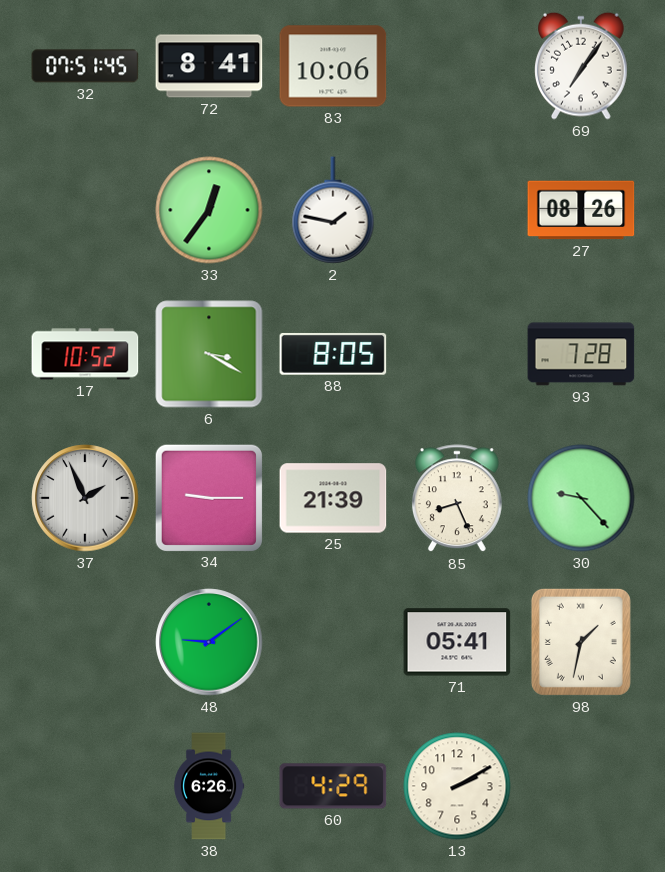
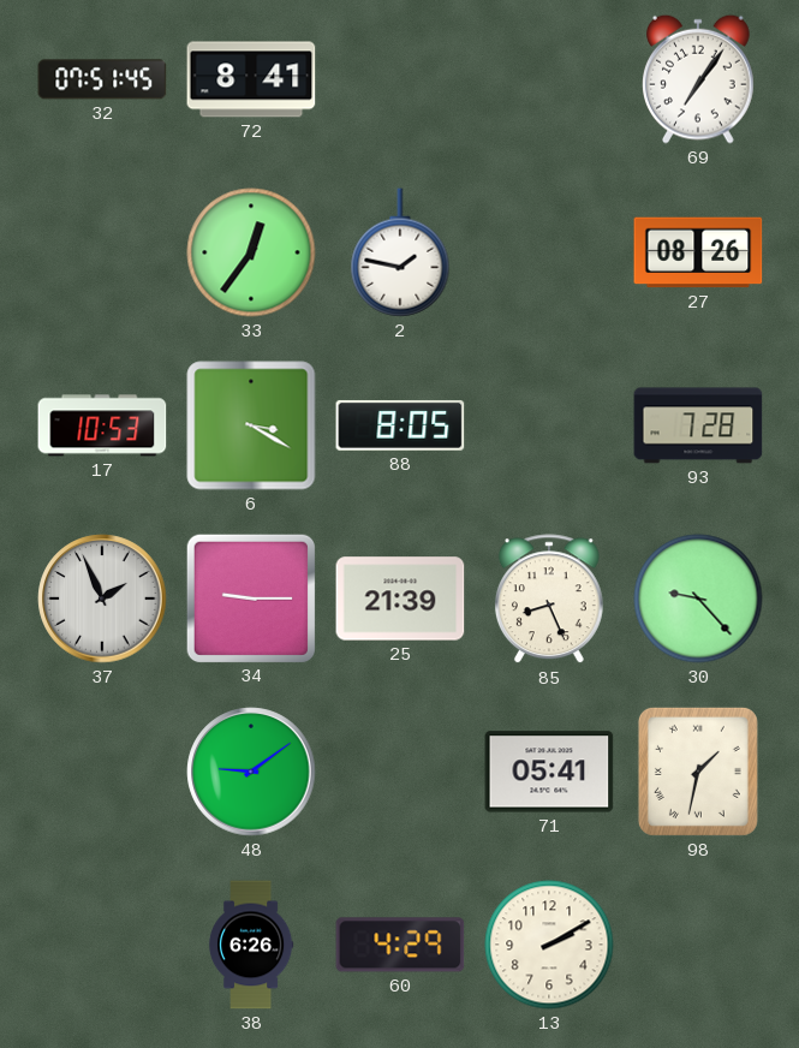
83: 10:06 -> none (333, 66)
17: 10:52 -> 10:53 (102, 425)
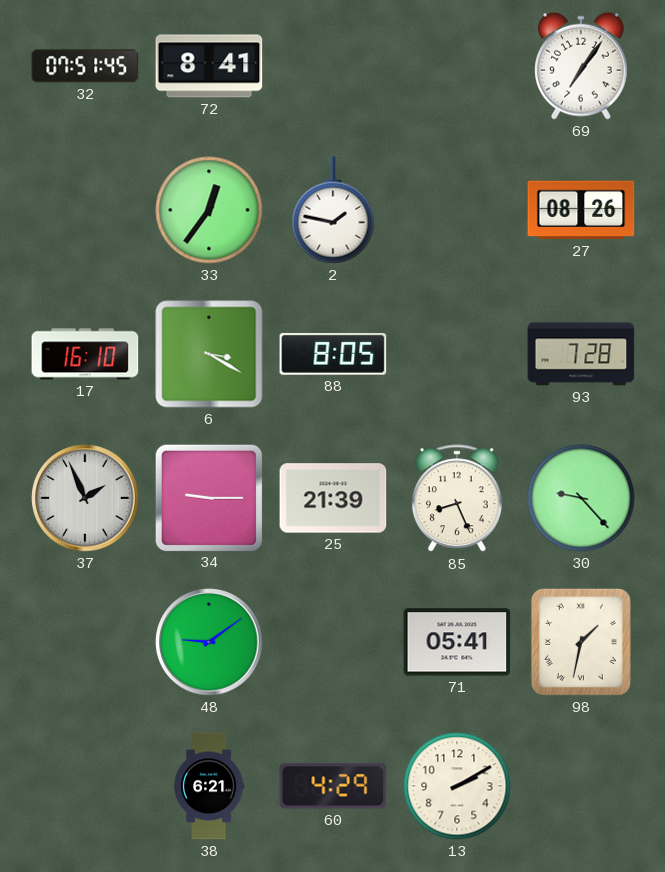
17: 10:53 -> 16:10 (85, 354)
38: 6:26 -> 6:21 (209, 786)
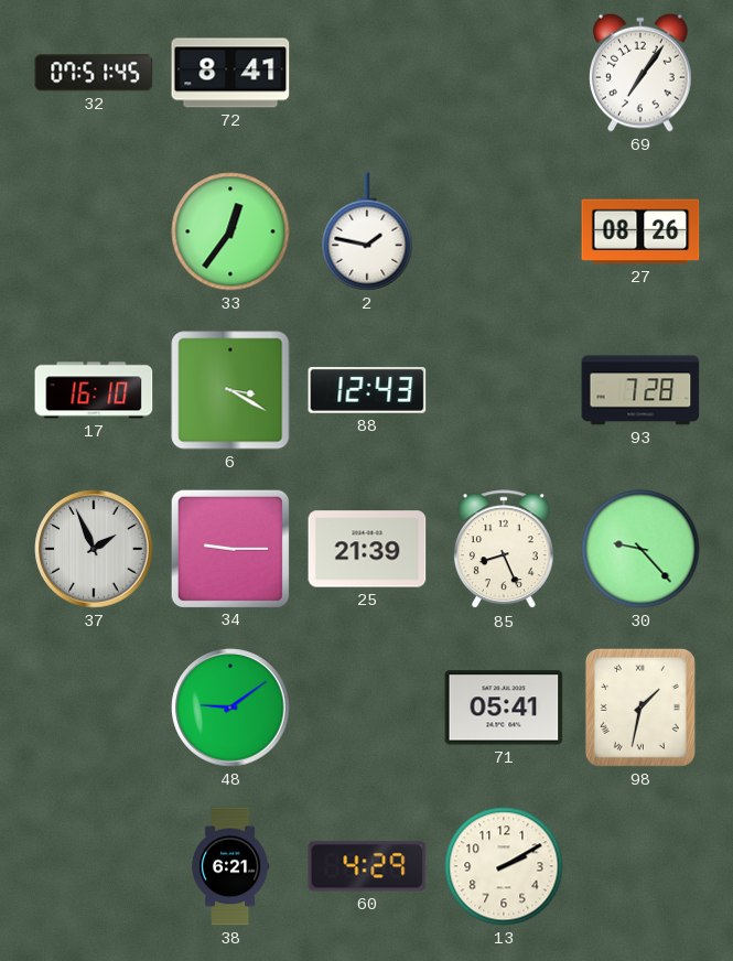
88: 8:05 -> 12:43 (367, 390)
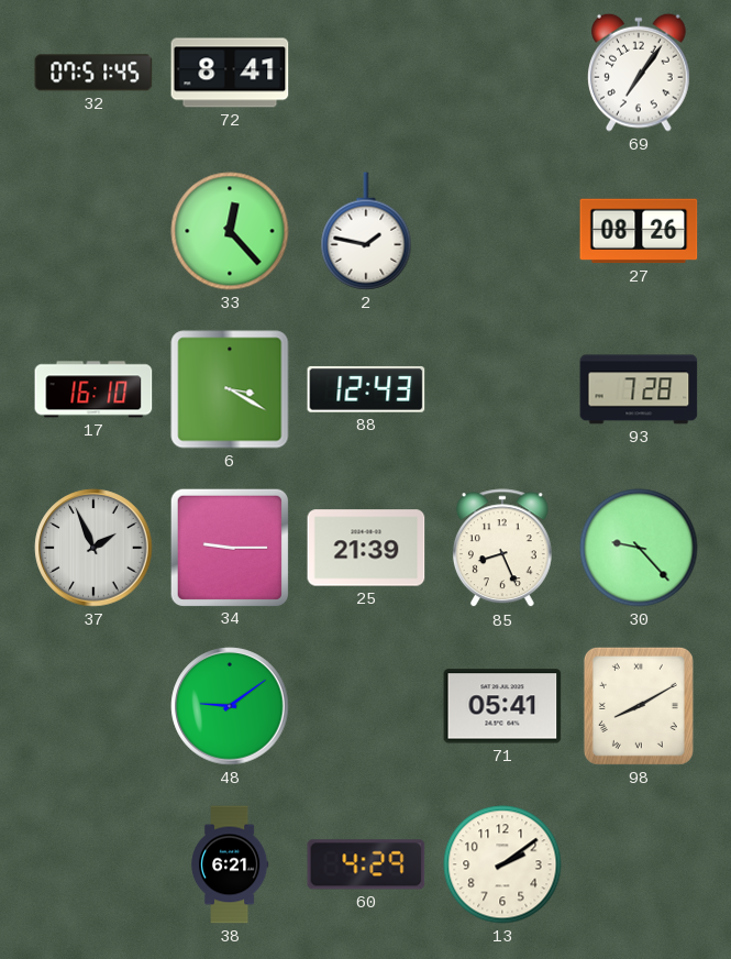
33: 12:36 -> 12:23 (230, 231)
98: 1:32 -> 8:10 (639, 706)
13: 2:10 -> 2:09 (502, 864)
